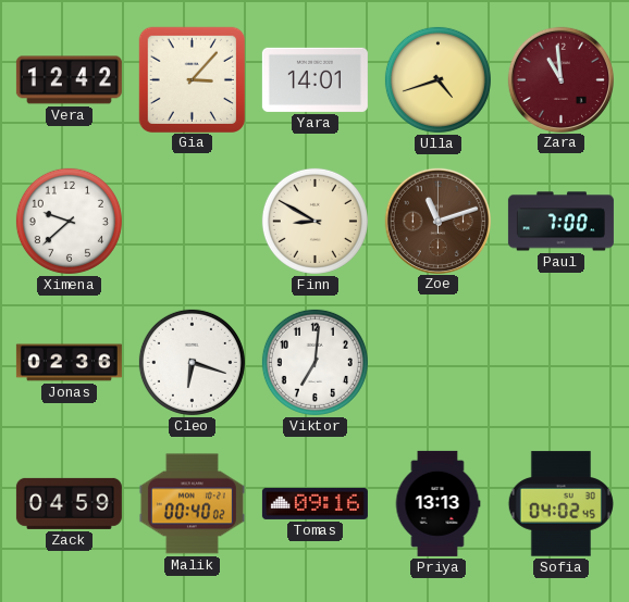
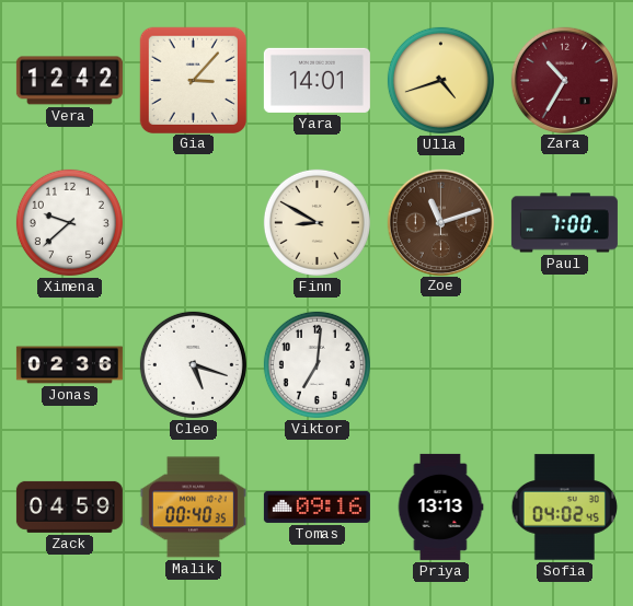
Zara: 10:59 -> 10:35 (564, 80)
Cleo: 6:18 -> 5:18 (193, 364)
Malik: 00:40:02 -> 00:40:35 (193, 508)
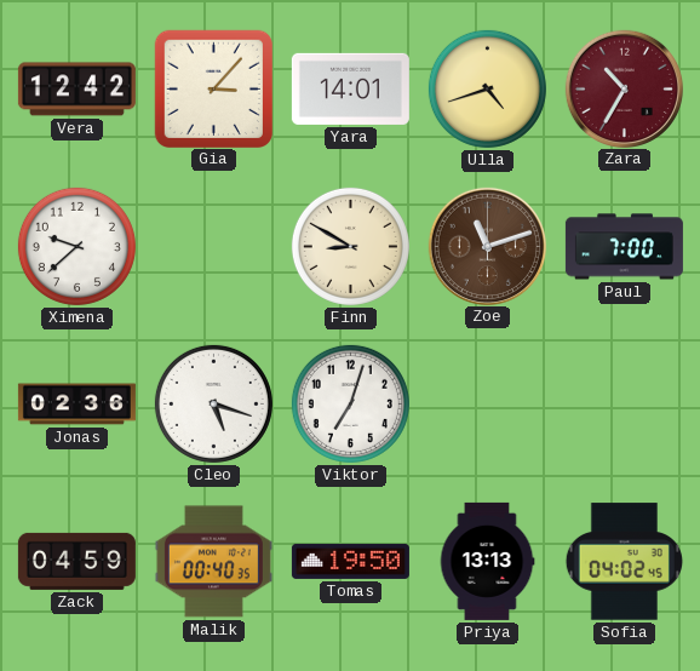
Viktor: 7:01 -> 7:03 (350, 403)
Tomas: 09:16 -> 19:50 (350, 561)
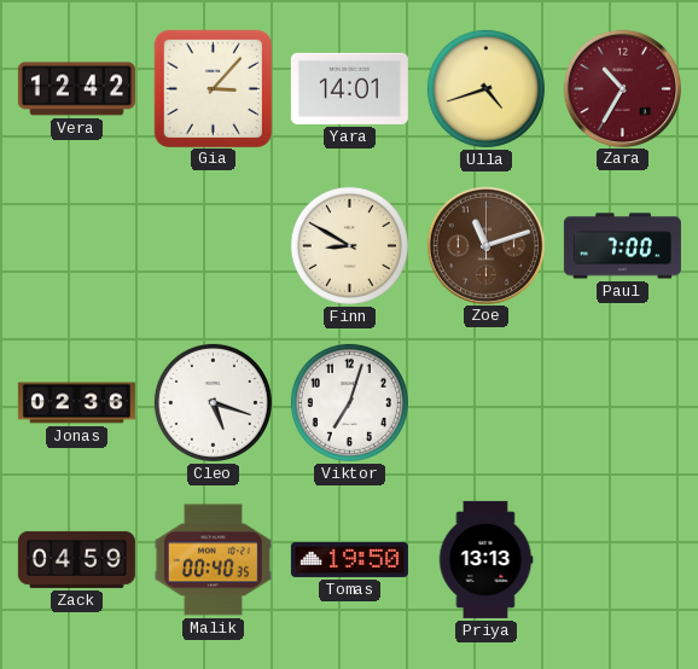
Ximena: 9:38 -> none (76, 246)
Sofia: 04:02 -> none (624, 562)
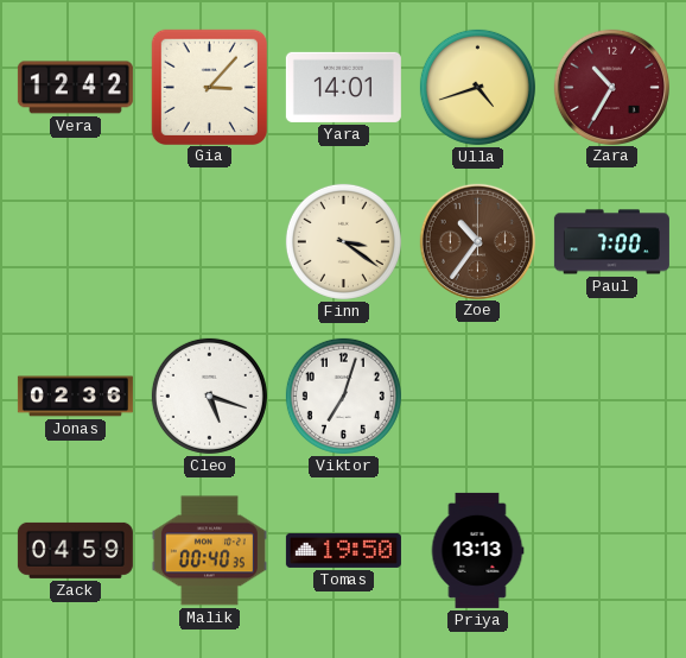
Finn: 8:50 -> 3:21 (343, 241)
Zoe: 11:12 -> 10:36 (477, 241)
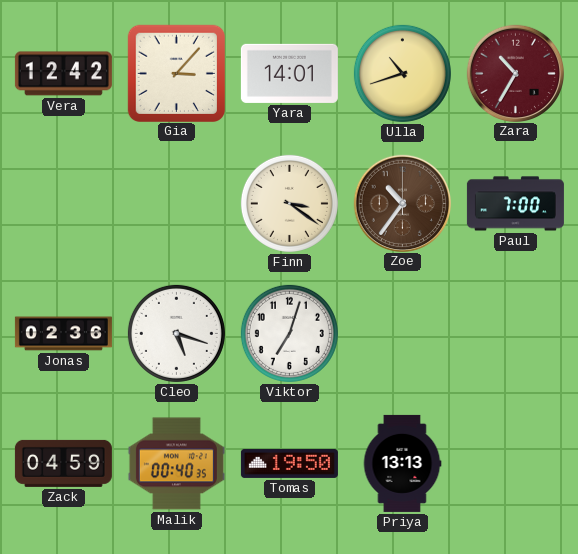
Ulla: 4:42 -> 10:42 (402, 73)
